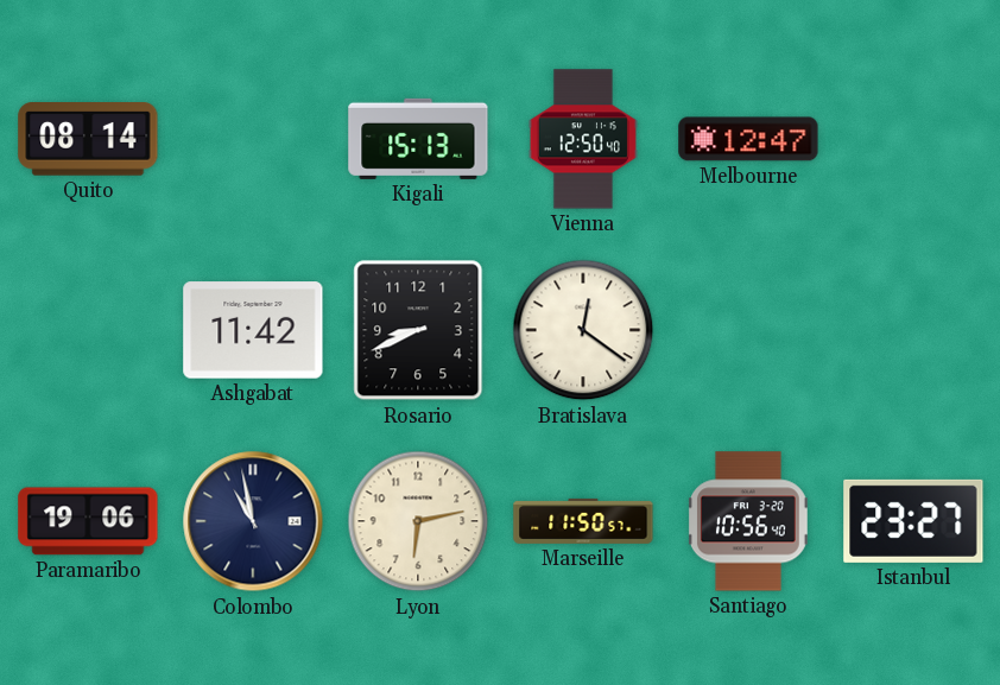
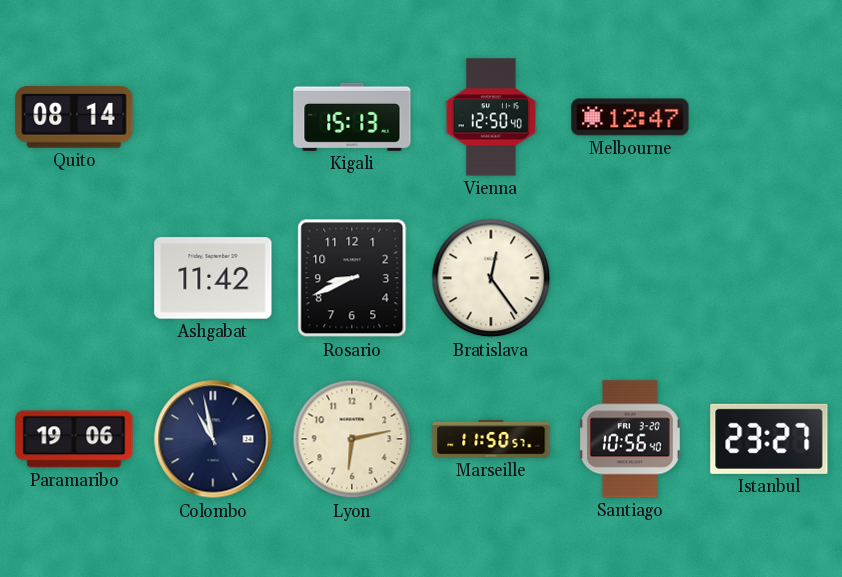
Bratislava: 12:21 -> 12:24 (491, 278)
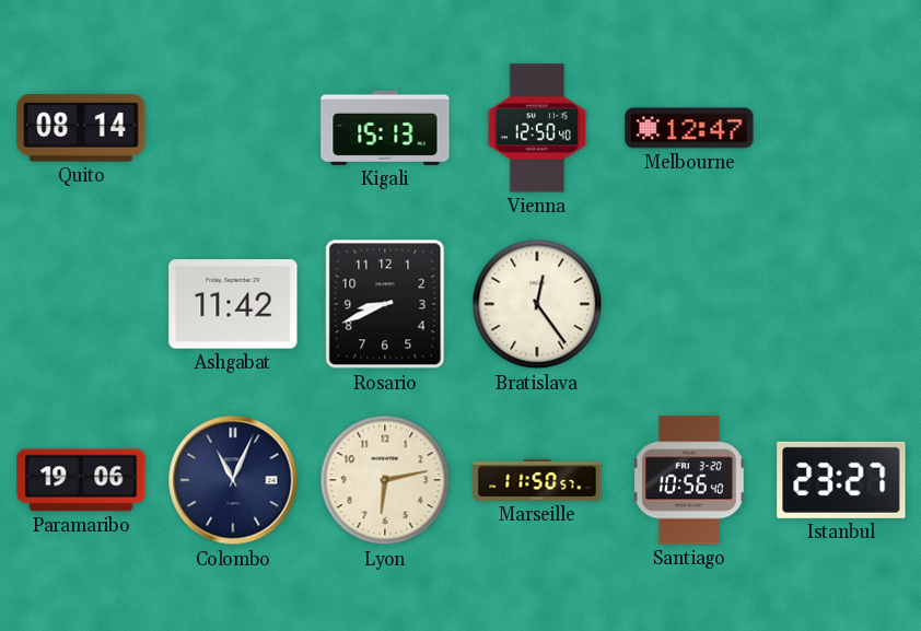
Colombo: 10:58 -> 11:04 (233, 480)
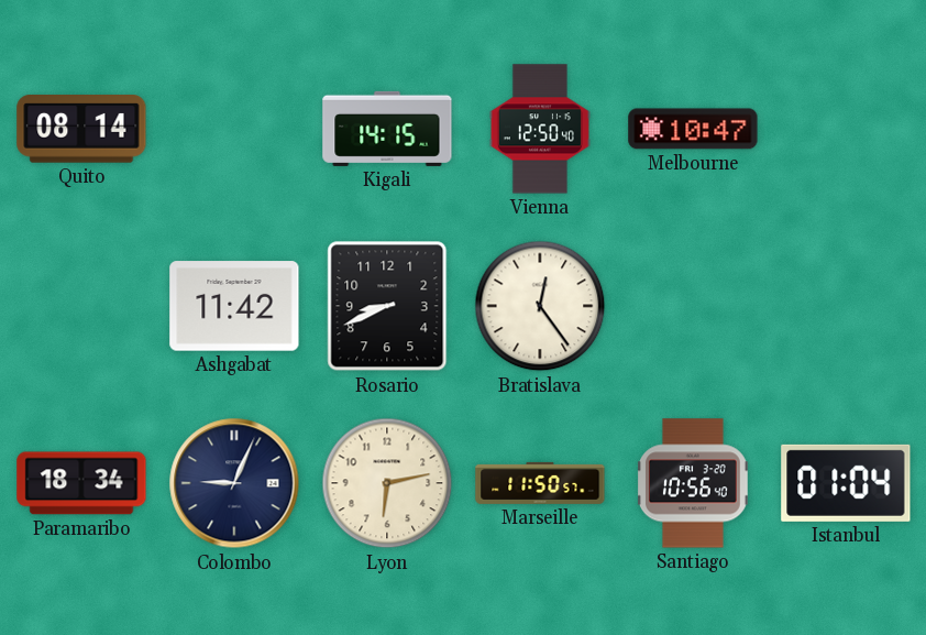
Kigali: 15:13 -> 14:15 (387, 129)
Melbourne: 12:47 -> 10:47 (693, 129)
Paramaribo: 19:06 -> 18:34 (81, 483)
Colombo: 11:04 -> 9:04 (234, 483)
Istanbul: 23:27 -> 01:04 (846, 483)
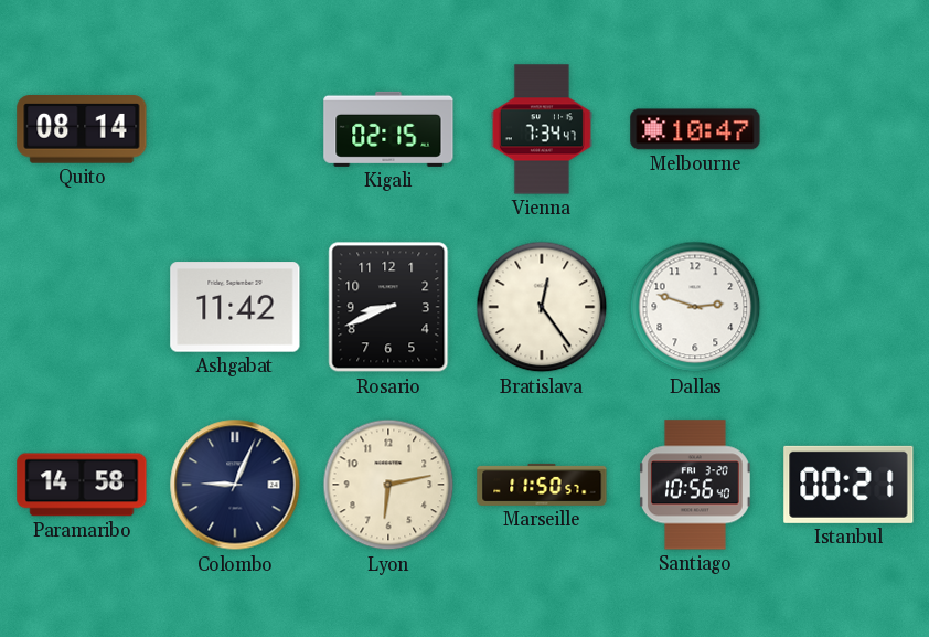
Kigali: 14:15 -> 02:15 (388, 129)
Vienna: 12:50 -> 7:34 (542, 129)
Dallas: none -> 2:48 (695, 307)
Paramaribo: 18:34 -> 14:58 (82, 485)
Istanbul: 01:04 -> 00:21 (848, 485)
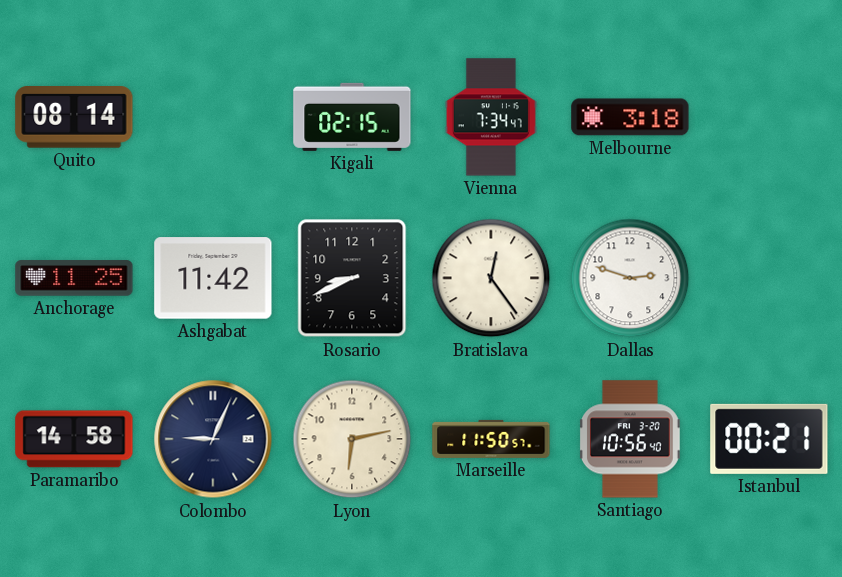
Melbourne: 10:47 -> 3:18 (630, 117)
Anchorage: none -> 11:25 (74, 278)
